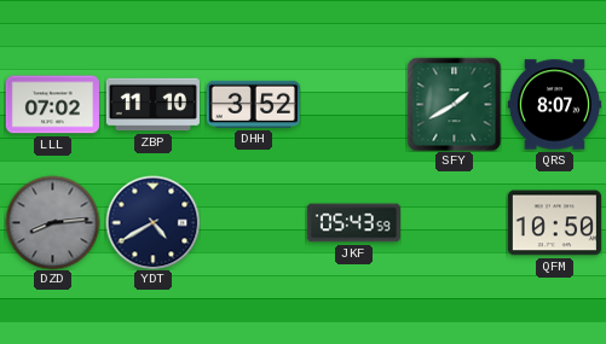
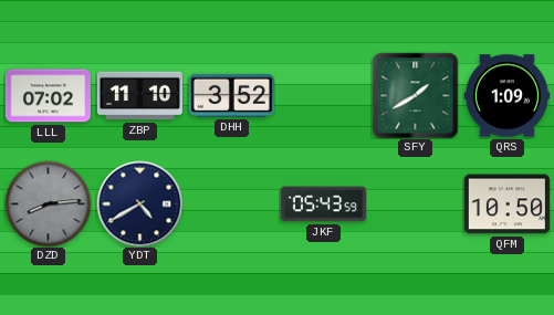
QRS: 8:07 -> 1:09 (506, 96)
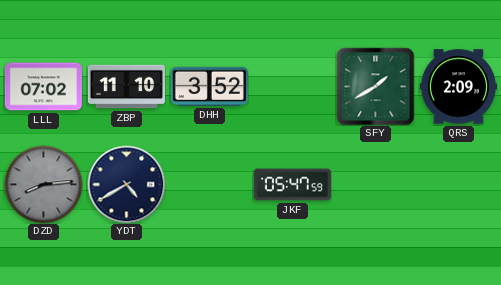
QRS: 1:09 -> 2:09 (458, 87)
JKF: 05:43 -> 05:47 (292, 185)
QFM: 10:50 -> none (506, 204)
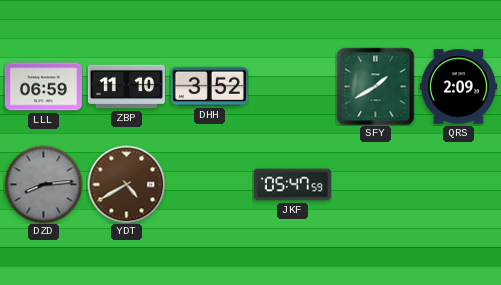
LLL: 07:02 -> 06:59 (43, 87)
YDT dial: navy -> brown (126, 184)
